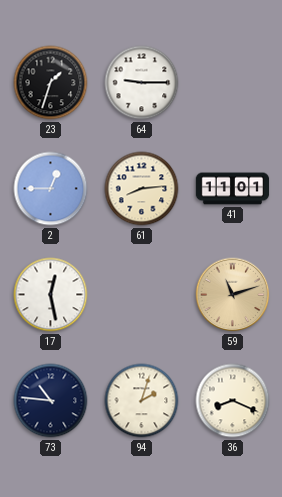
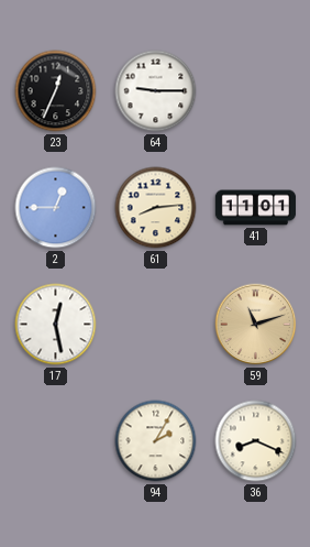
23: 1:33 -> 12:34 (56, 91)
73: 10:46 -> none (51, 401)
94: 2:03 -> 2:05 (156, 441)
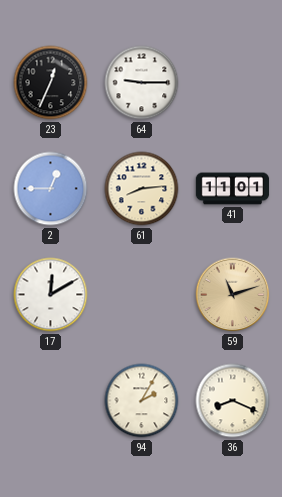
17: 12:28 -> 12:10 (51, 295)
